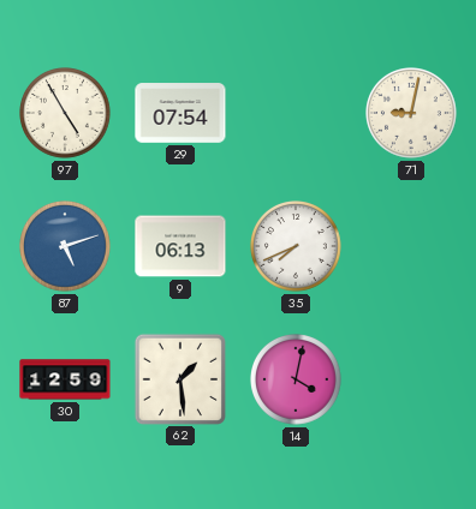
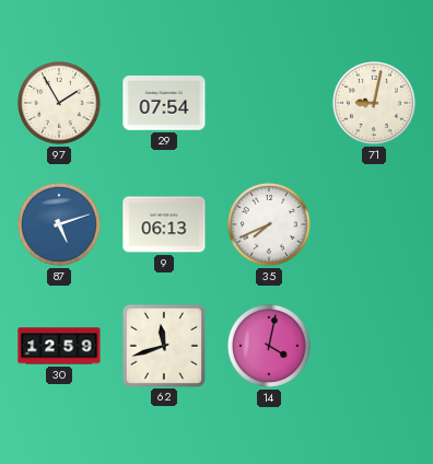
97: 4:55 -> 1:55 (60, 104)
62: 1:29 -> 11:42 (163, 345)
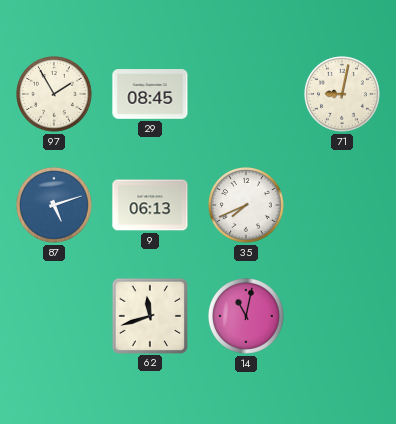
29: 07:54 -> 08:45 (150, 94)
30: 12:59 -> none (59, 346)
14: 4:02 -> 11:02 (247, 317)
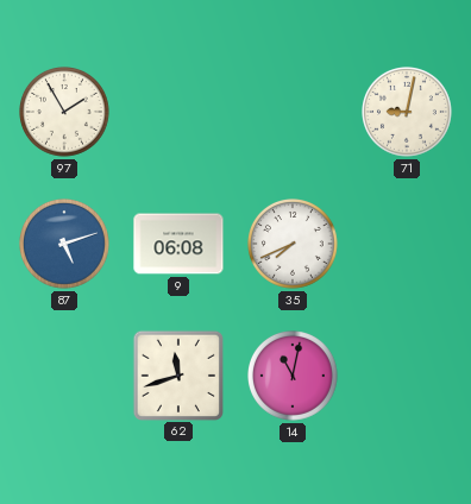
29: 08:45 -> none (150, 94)
9: 06:13 -> 06:08 (178, 244)
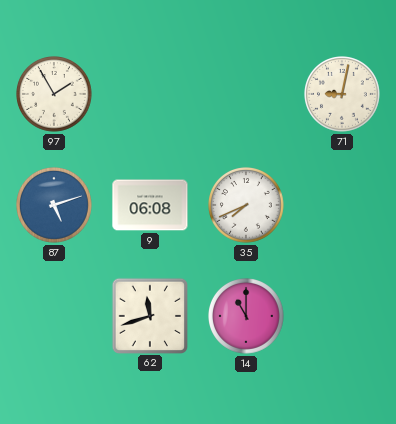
14: 11:02 -> 11:00 (247, 317)
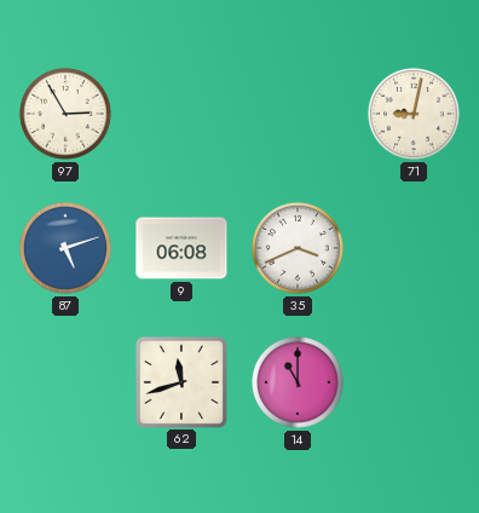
97: 1:55 -> 2:55 (67, 115)
35: 7:41 -> 3:41 (299, 249)
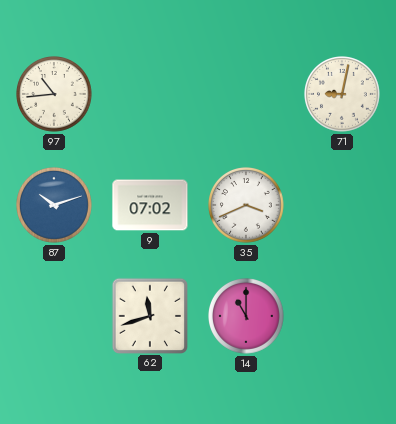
97: 2:55 -> 10:44 (55, 95)
87: 5:12 -> 10:12 (55, 206)
9: 06:08 -> 07:02 (150, 205)
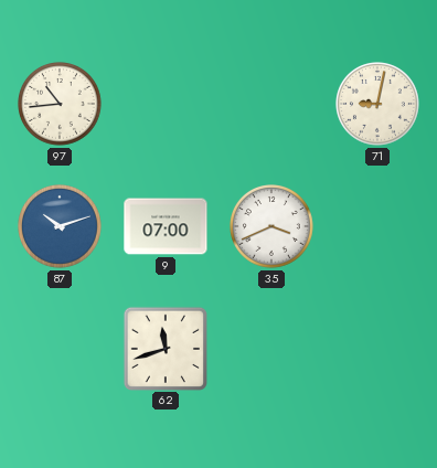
9: 07:02 -> 07:00 (166, 226)
14: 11:00 -> none (247, 317)
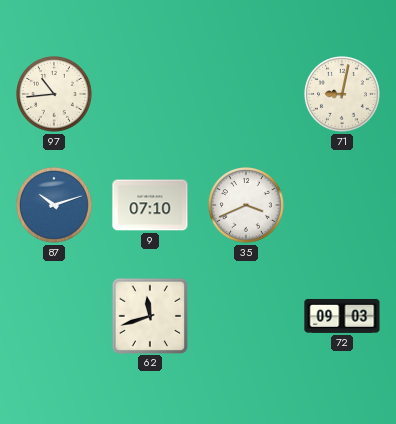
9: 07:00 -> 07:10 (150, 205)
72: none -> 09:03 (342, 316)
